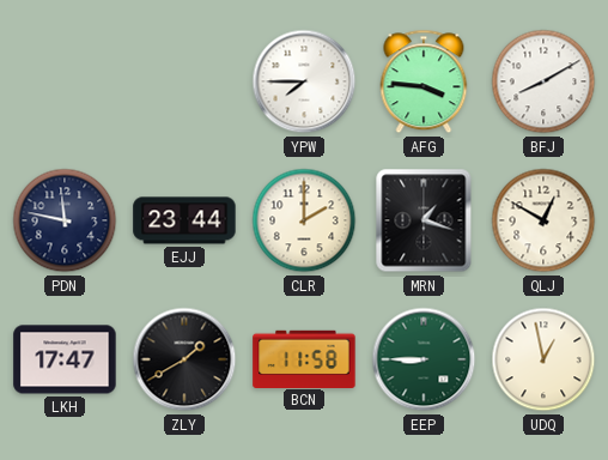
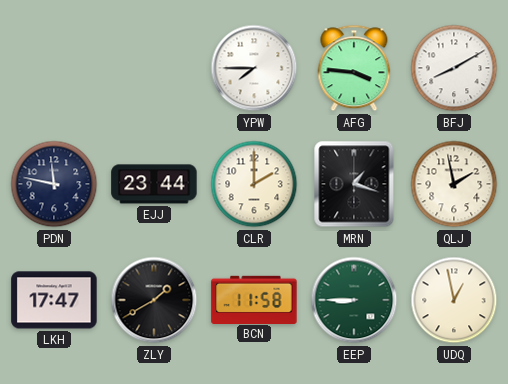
QLJ: 12:50 -> 1:58 (454, 184)
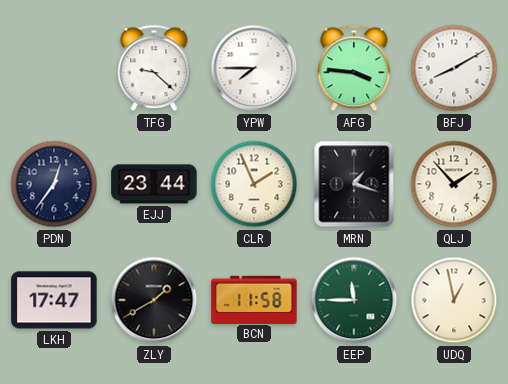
TFG: none -> 9:22 (154, 68)
PDN: 11:47 -> 12:36 (54, 184)
CLR: 2:00 -> 1:56 (254, 184)
QLJ: 1:58 -> 1:53 (454, 184)
EEP: 8:45 -> 11:45 (354, 300)
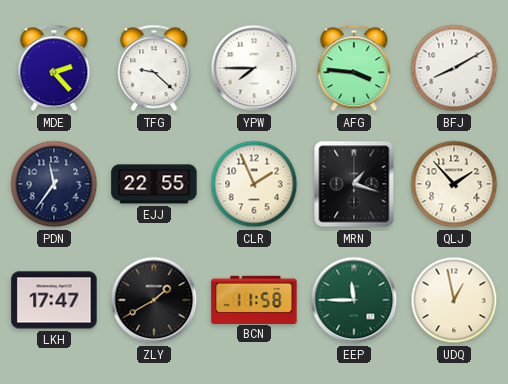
MDE: none -> 2:23 (54, 68)
PDN: 12:36 -> 11:36 (54, 184)
EJJ: 23:44 -> 22:55 (154, 184)
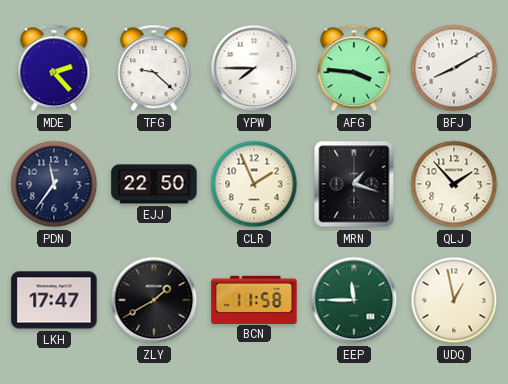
EJJ: 22:55 -> 22:50 (154, 184)
